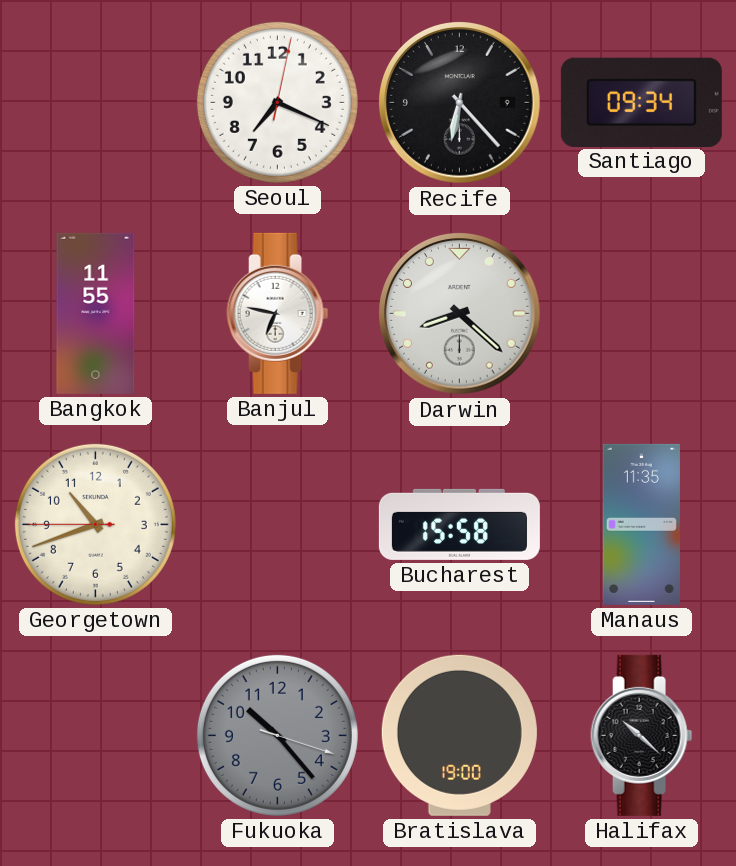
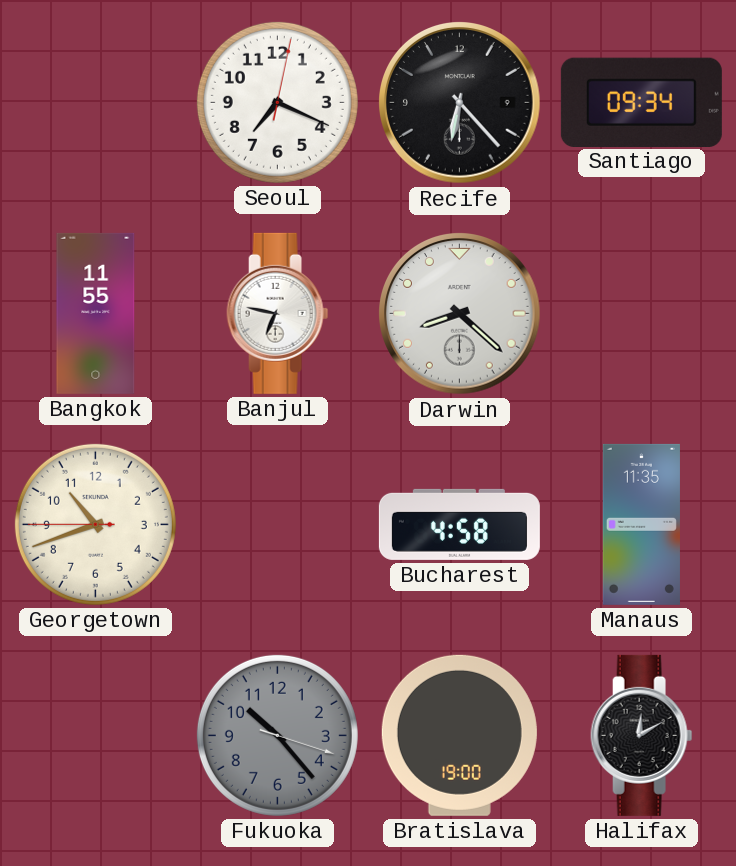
Bucharest: 15:58 -> 4:58 (459, 524)
Halifax: 10:22 -> 12:10 (642, 735)
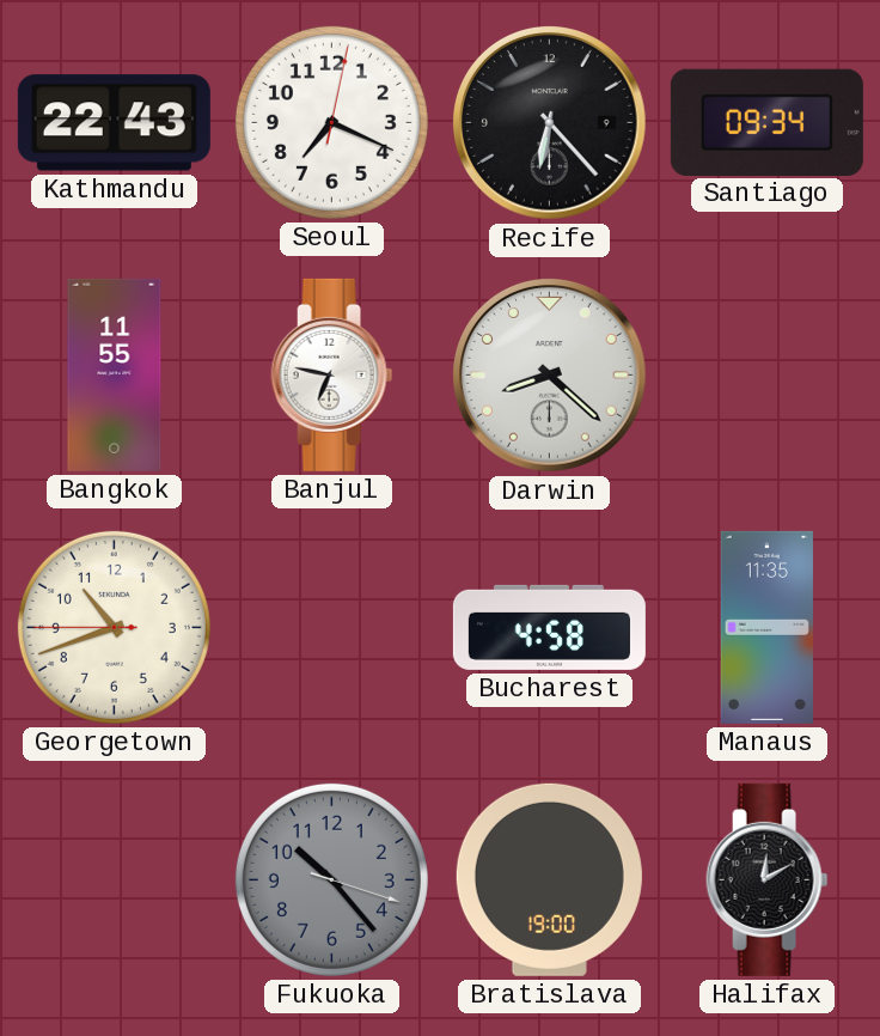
Kathmandu: none -> 22:43 (114, 123)
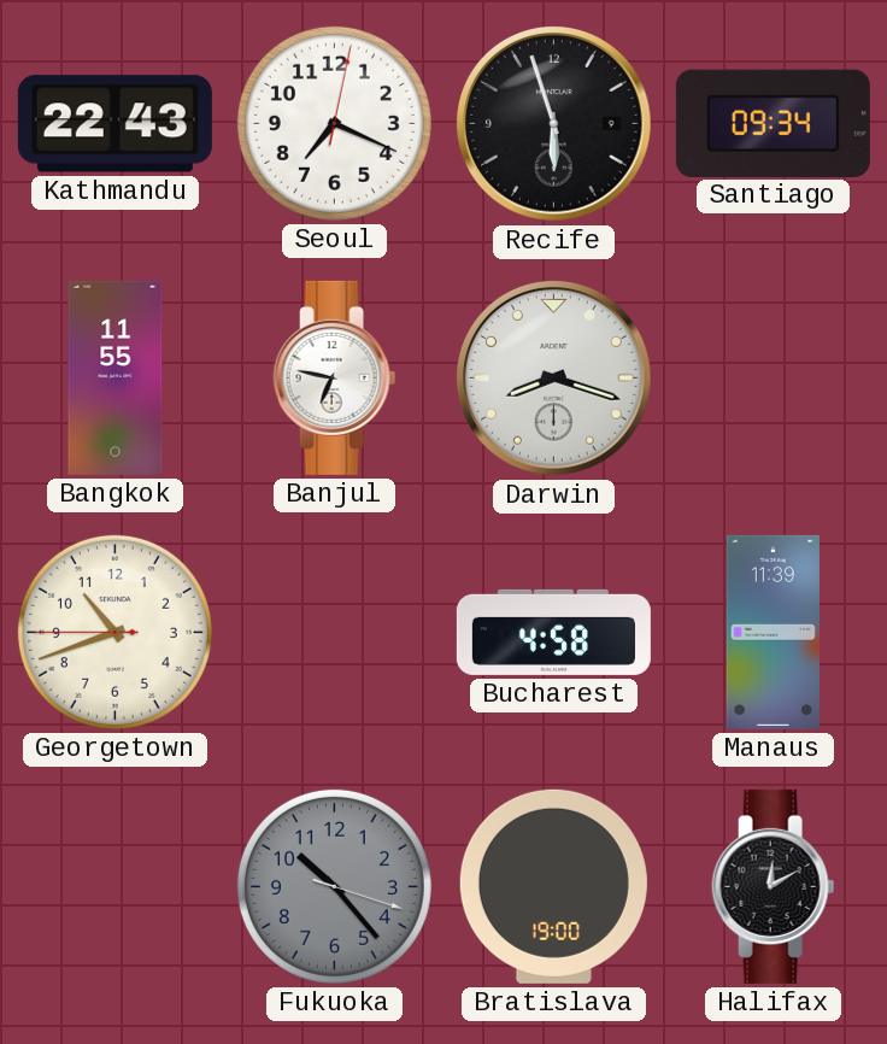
Recife: 6:23 -> 5:57 (554, 124)
Darwin: 8:22 -> 8:18 (554, 379)
Manaus: 11:35 -> 11:39 (773, 632)
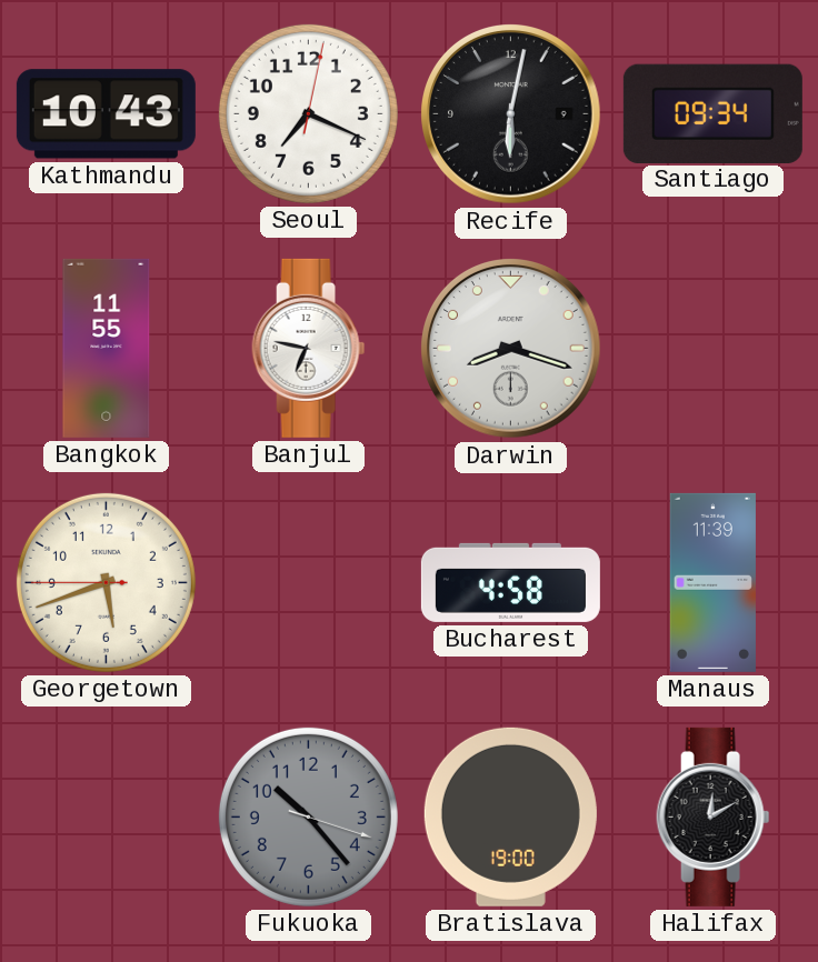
Kathmandu: 22:43 -> 10:43 (106, 114)
Recife: 5:57 -> 6:02 (511, 114)
Georgetown: 10:41 -> 5:41 (106, 582)
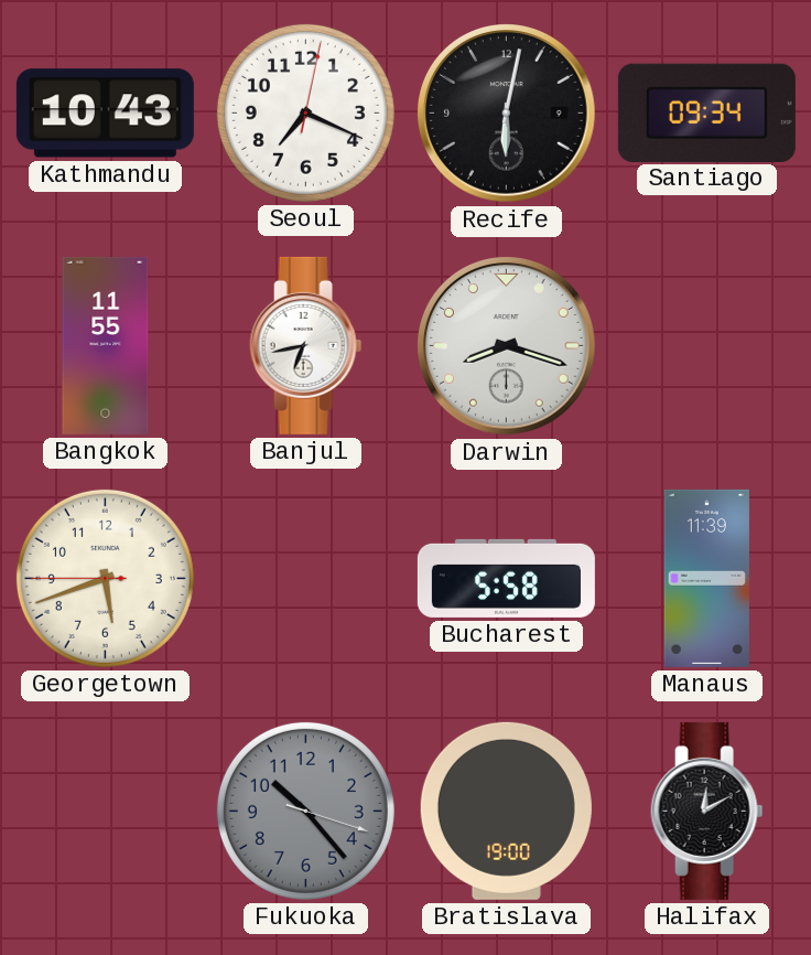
Banjul: 6:47 -> 6:43 (306, 345)
Bucharest: 4:58 -> 5:58 (506, 578)
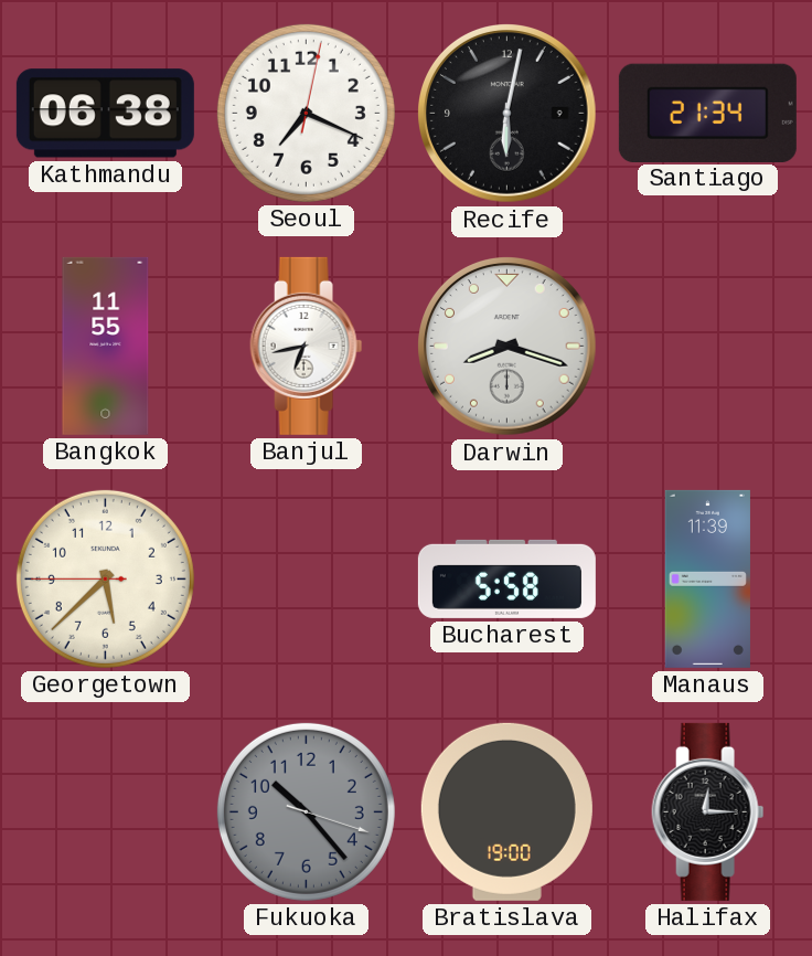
Kathmandu: 10:43 -> 06:38 (105, 114)
Santiago: 09:34 -> 21:34 (707, 113)
Georgetown: 5:41 -> 5:37 (105, 578)
Halifax: 12:10 -> 12:15 (708, 811)
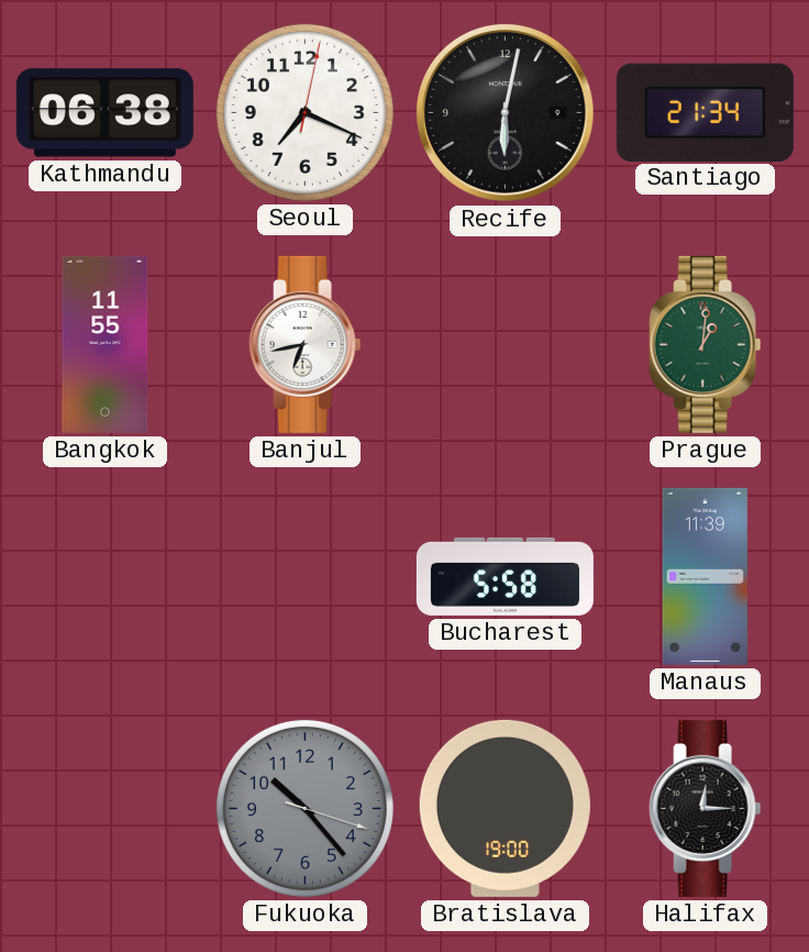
Darwin: 8:18 -> none (507, 347)
Prague: none -> 1:01 (706, 344)
Georgetown: 5:37 -> none (105, 578)
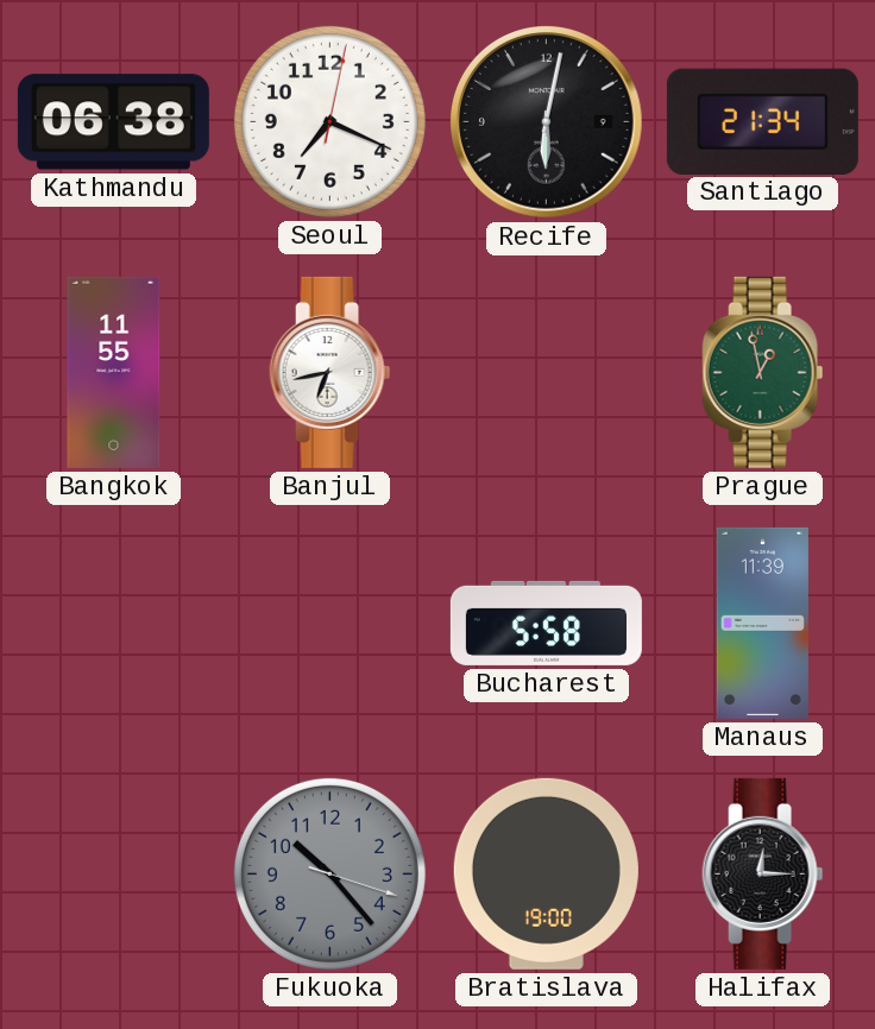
Prague: 1:01 -> 12:58 (763, 372)
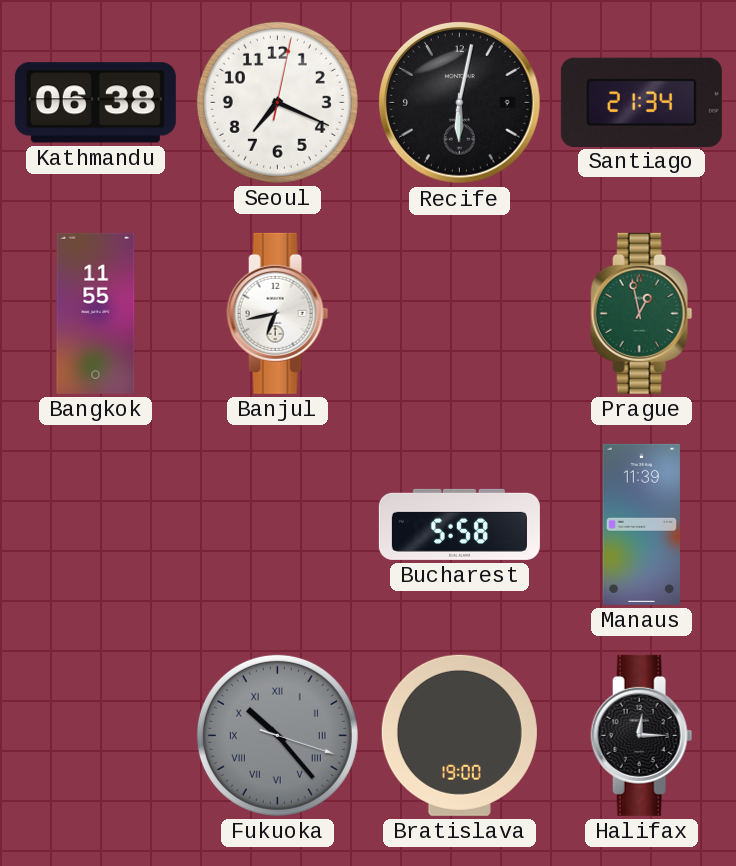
Fukuoka numerals: Arabic -> Roman (277, 735)
